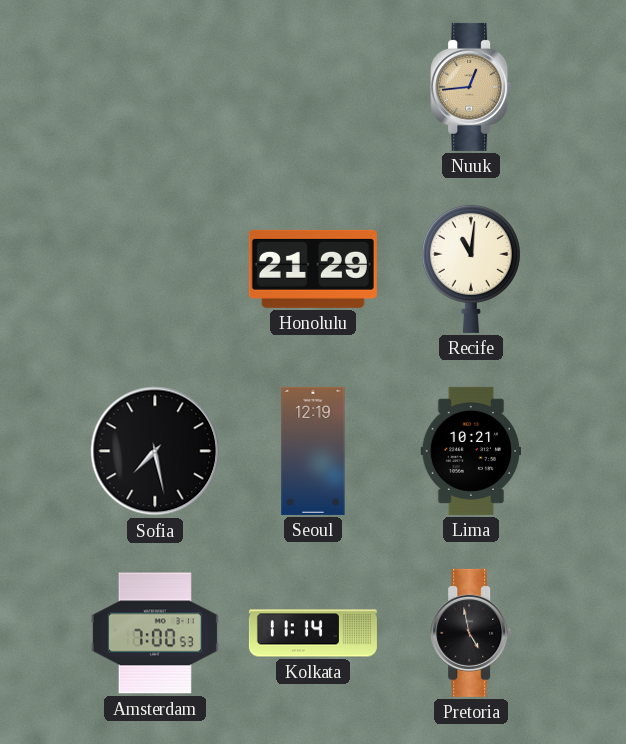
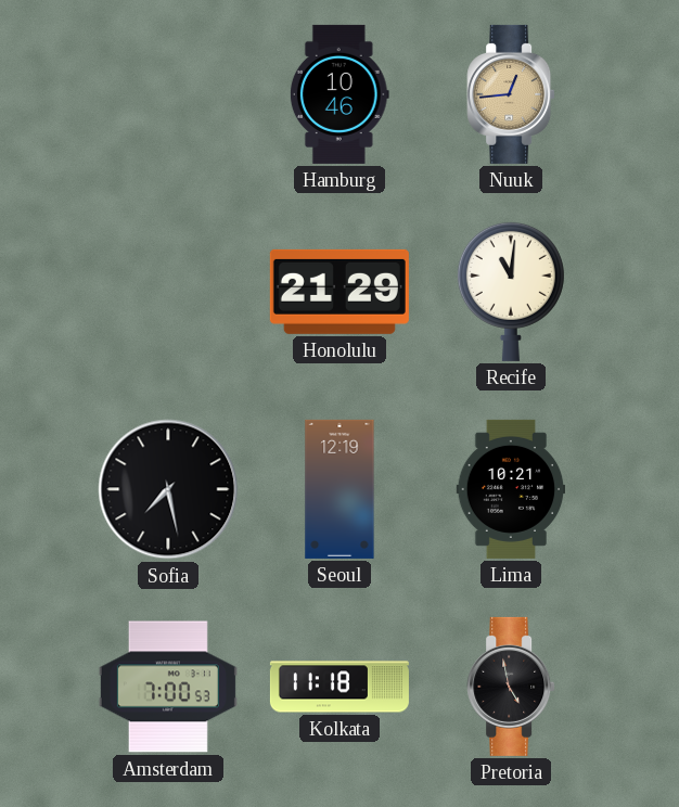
Hamburg: none -> 10:46 (339, 94)
Kolkata: 11:14 -> 11:18 (339, 687)
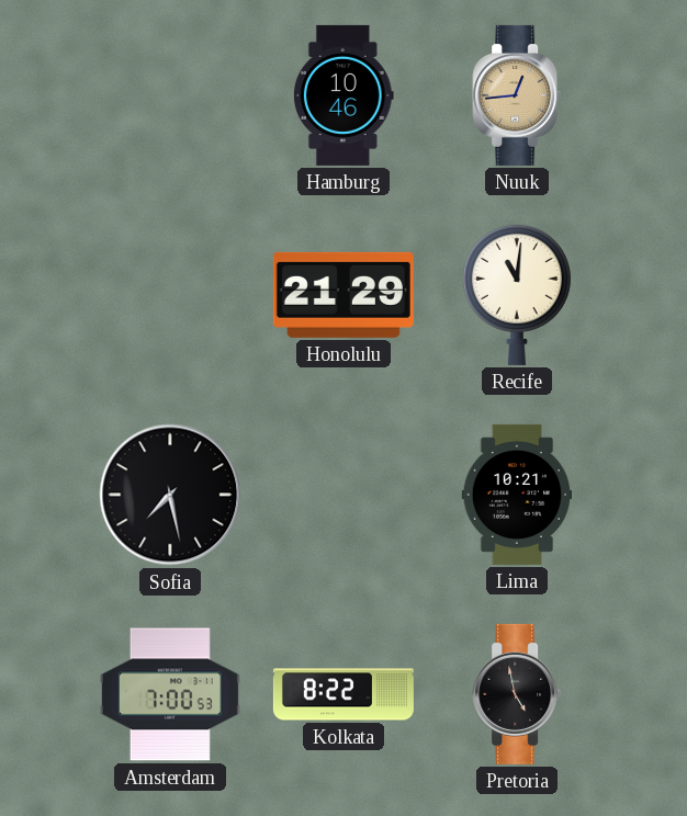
Seoul: 12:19 -> none (339, 489)
Kolkata: 11:18 -> 8:22 (344, 694)
